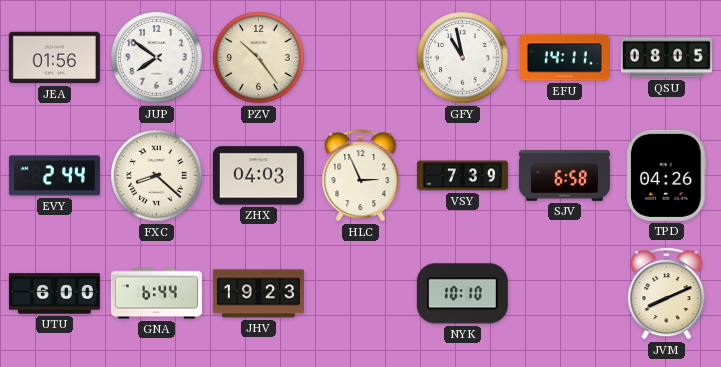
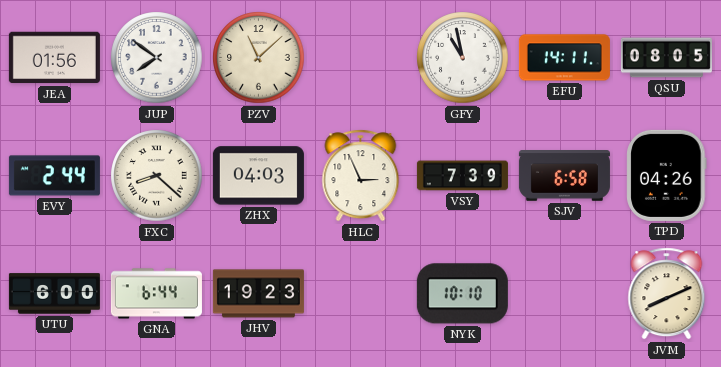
PZV: 10:24 -> 11:08 (259, 58)
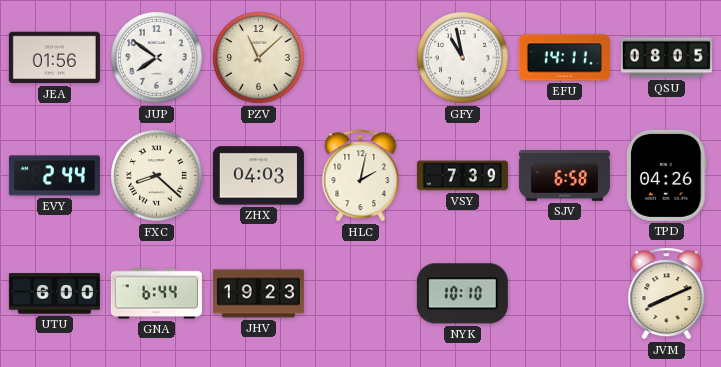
HLC: 2:56 -> 2:02 (361, 176)
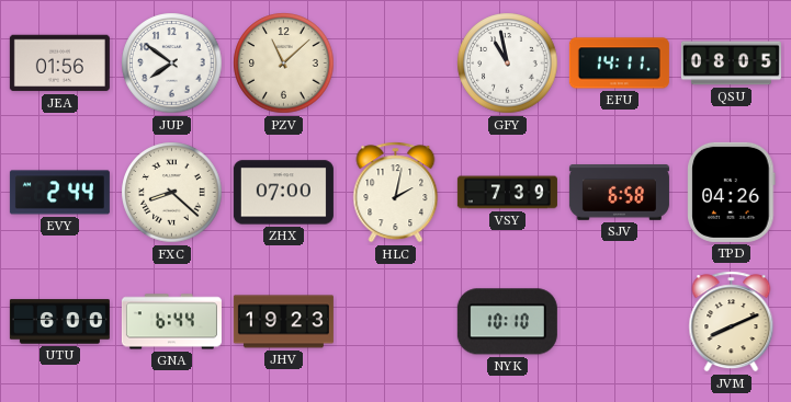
ZHX: 04:03 -> 07:00 (283, 193)
